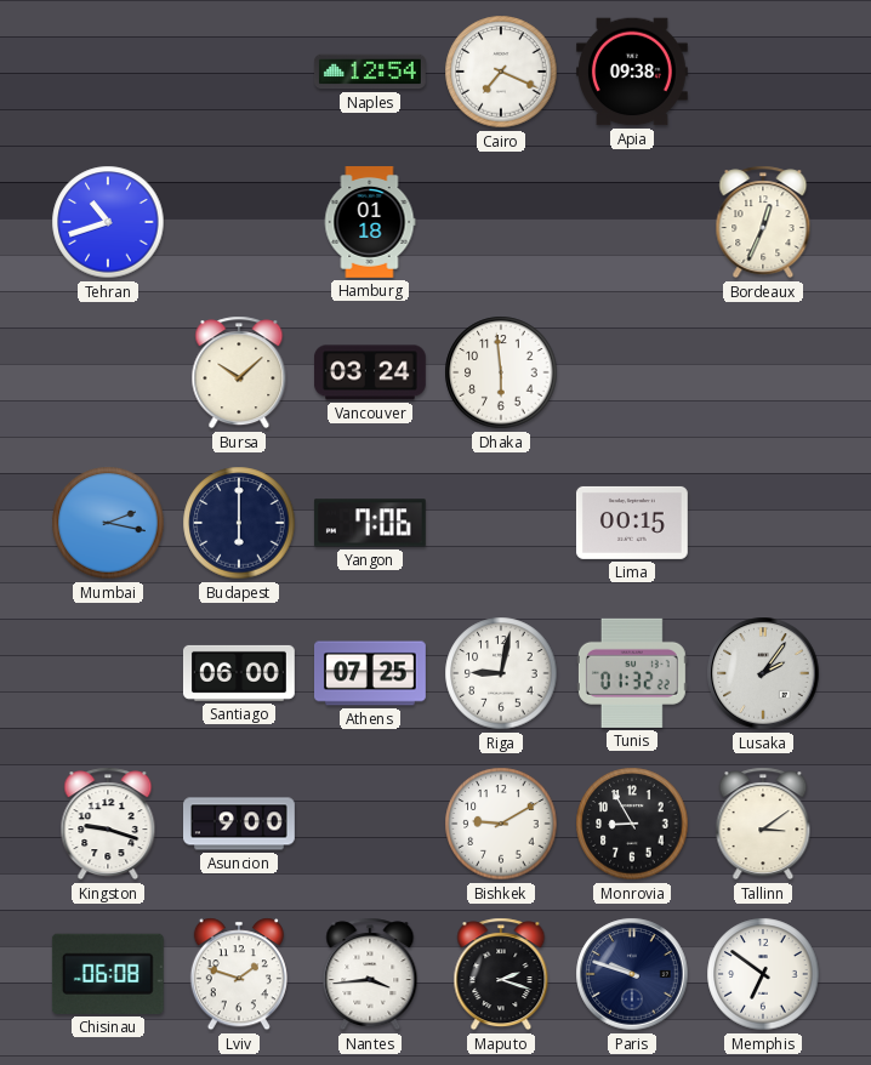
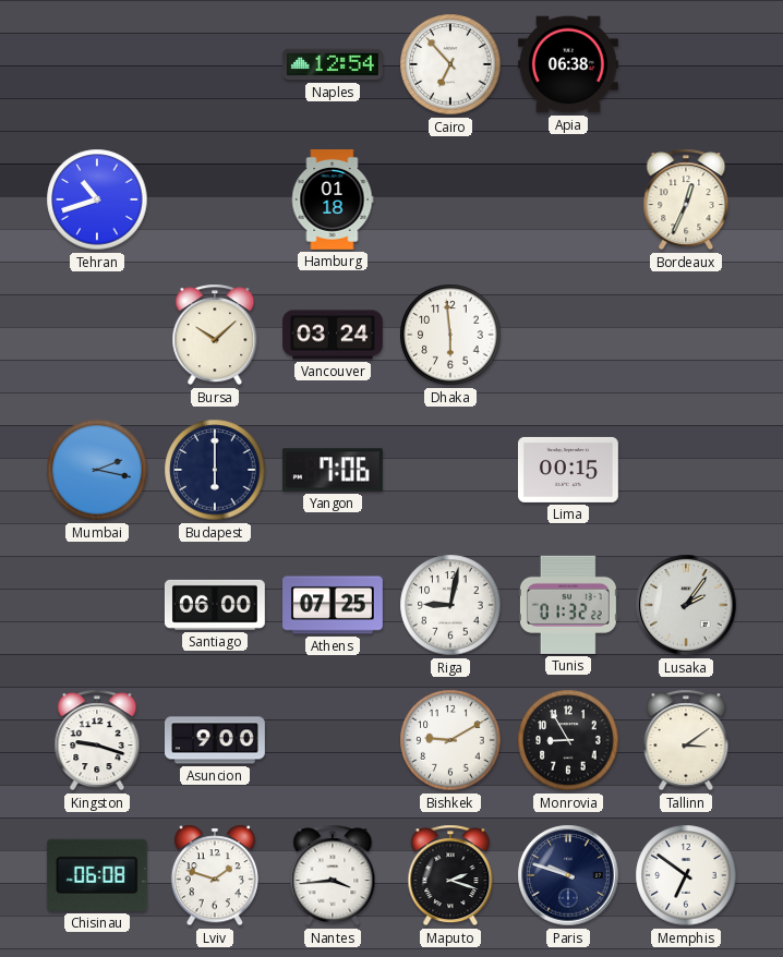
Cairo: 7:19 -> 6:53 (450, 64)
Apia: 09:38 -> 06:38 (568, 64)
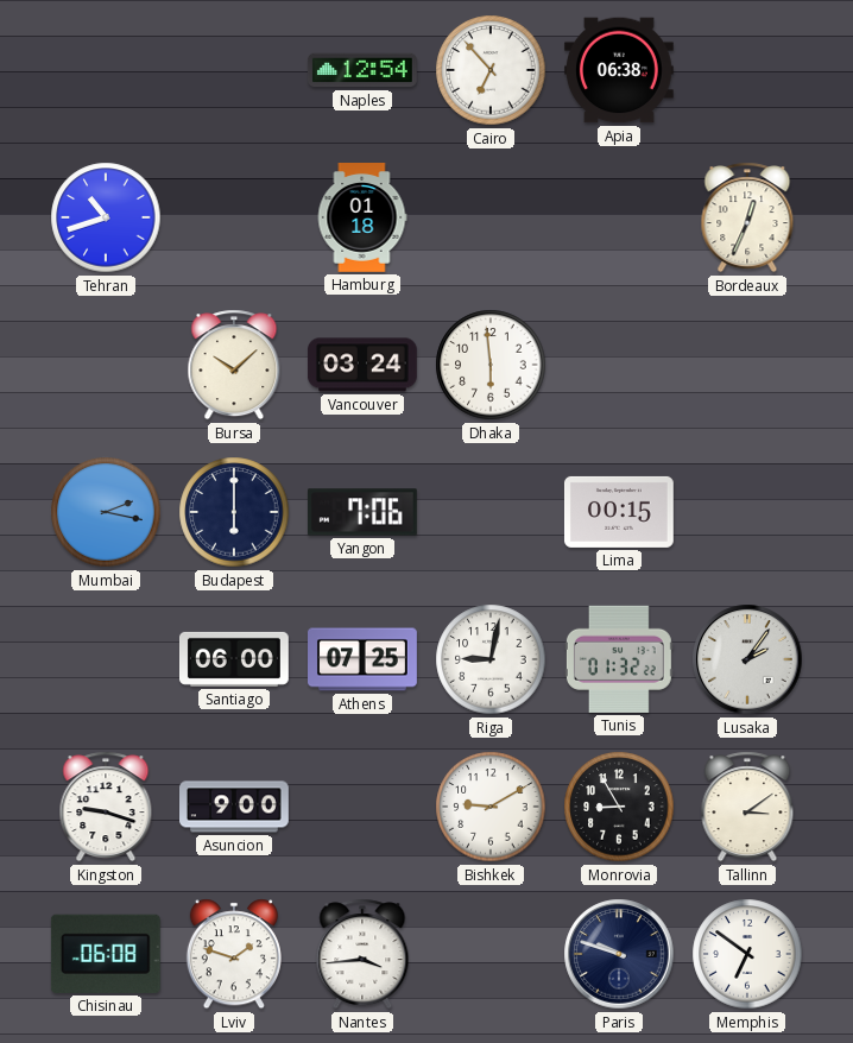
Maputo: 2:18 -> none (450, 875)
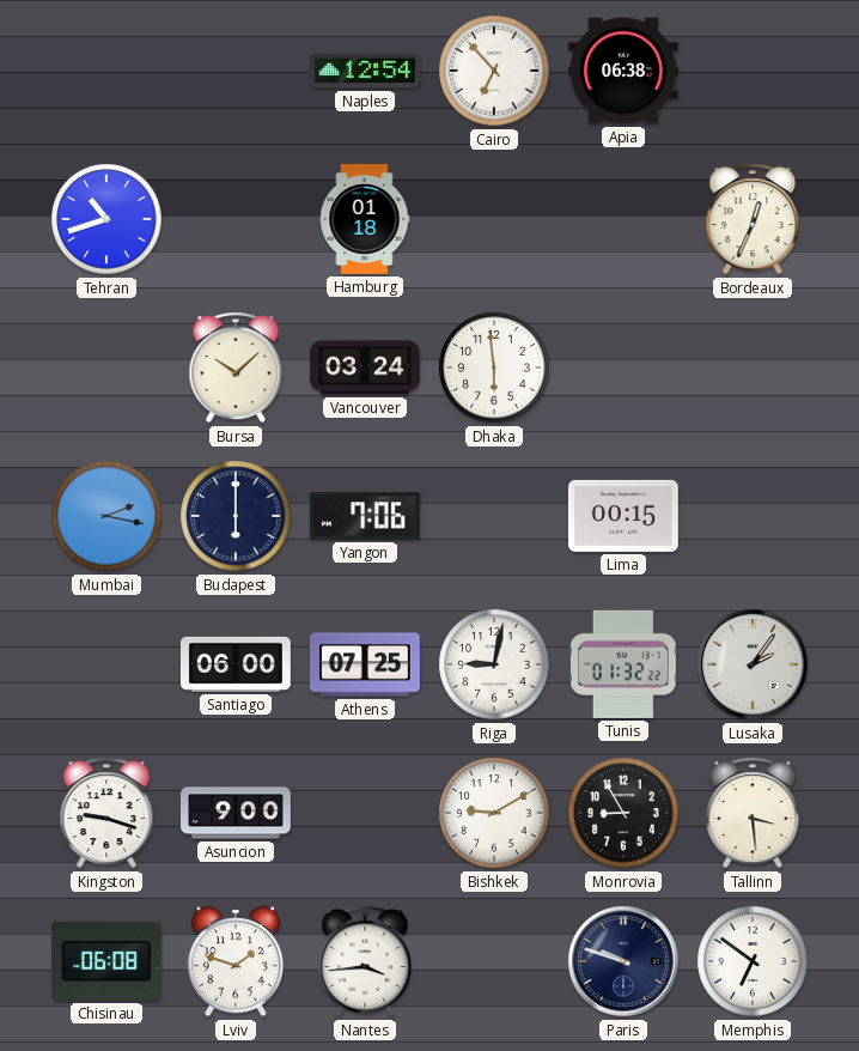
Tallinn: 3:09 -> 3:29 (753, 813)
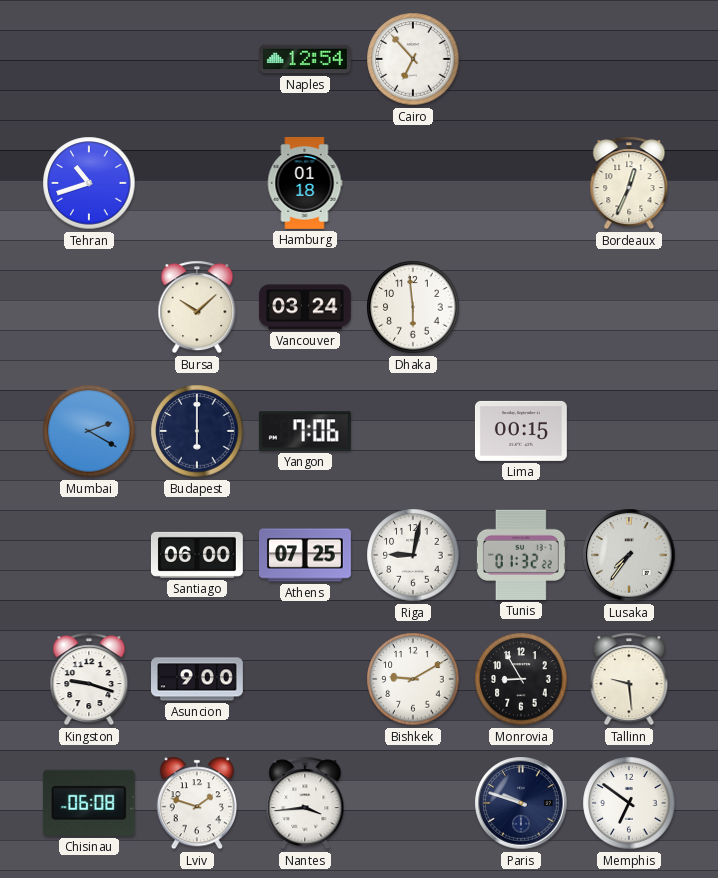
Apia: 06:38 -> none (623, 71)
Mumbai: 2:17 -> 2:20 (89, 431)
Lusaka: 2:06 -> 7:36 (629, 555)
Tallinn: 3:29 -> 9:29 (629, 679)
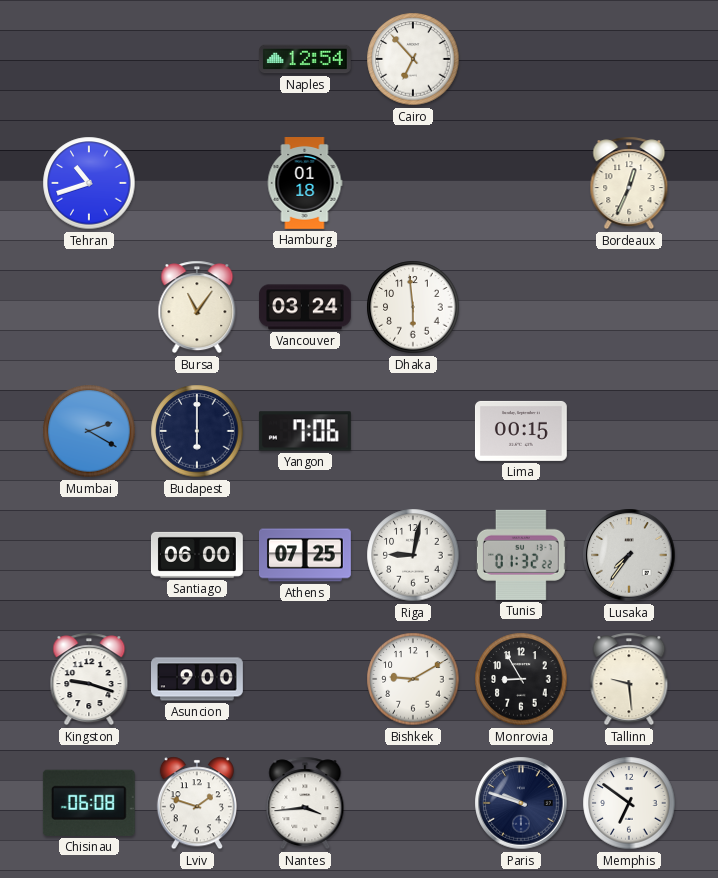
Bursa: 10:08 -> 11:06 (197, 307)
